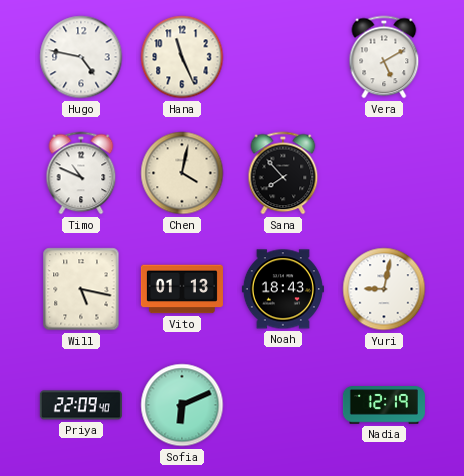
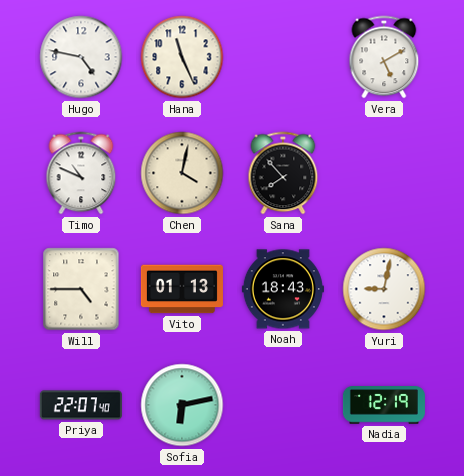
Will: 5:17 -> 4:45 (81, 289)
Priya: 22:09 -> 22:07 (81, 405)
Sofia: 6:11 -> 6:13 (182, 405)
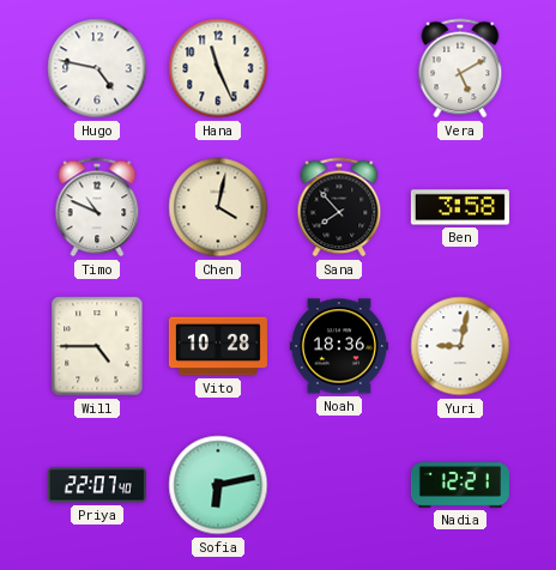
Ben: none -> 3:58 (460, 207)
Vito: 01:13 -> 10:28 (218, 346)
Noah: 18:43 -> 18:36 (339, 346)
Nadia: 12:19 -> 12:21 (460, 485)
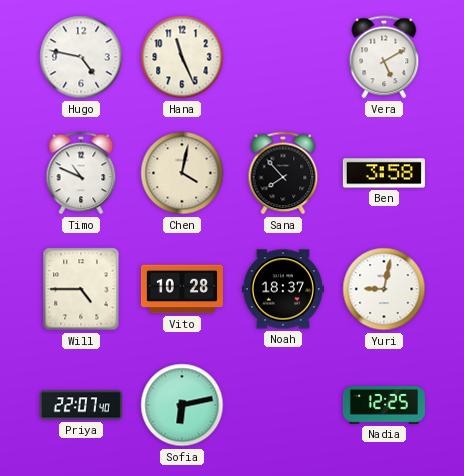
Noah: 18:36 -> 18:37 (283, 289)
Nadia: 12:21 -> 12:25 (384, 405)
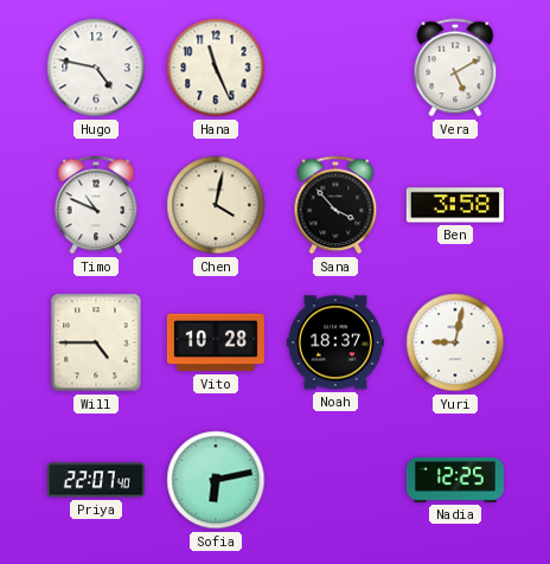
Sana: 7:53 -> 3:53 (335, 205)
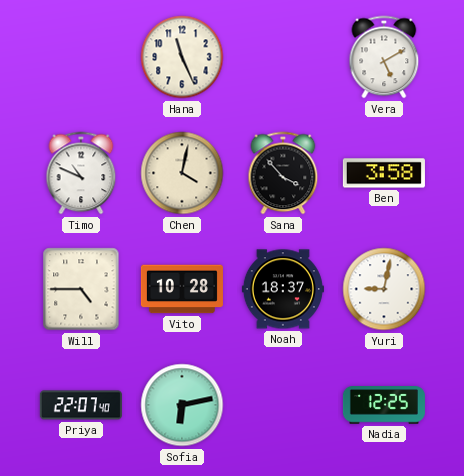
Hugo: 4:47 -> none (96, 68)
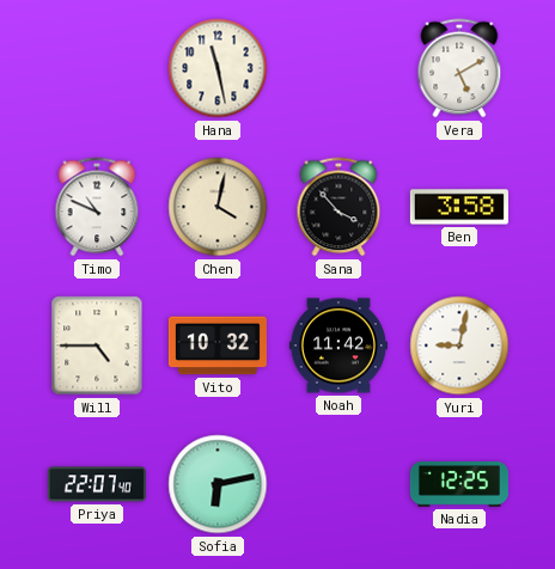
Hana: 11:26 -> 11:28 (218, 68)
Vito: 10:28 -> 10:32 (218, 345)
Noah: 18:37 -> 11:42 (339, 345)
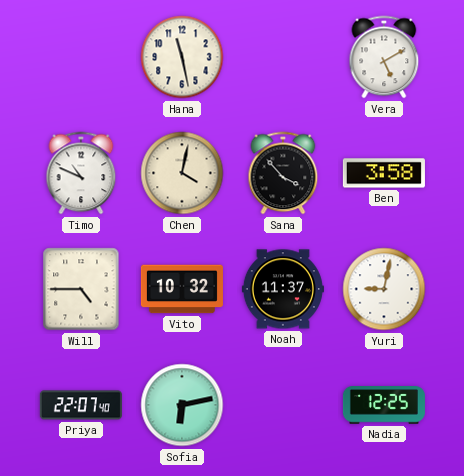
Noah: 11:42 -> 11:37 (283, 289)
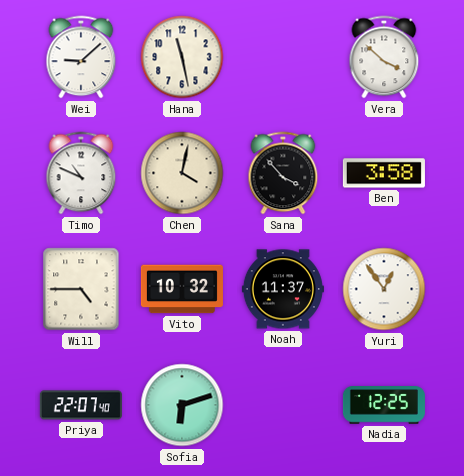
Wei: none -> 9:08 (81, 57)
Vera: 5:10 -> 3:52 (384, 57)
Yuri: 9:02 -> 12:54 (384, 289)
Sofia: 6:13 -> 6:12 (182, 405)
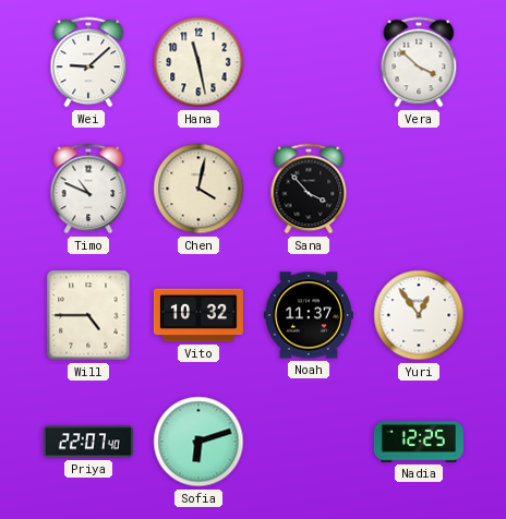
Ben: 3:58 -> none (384, 173)
